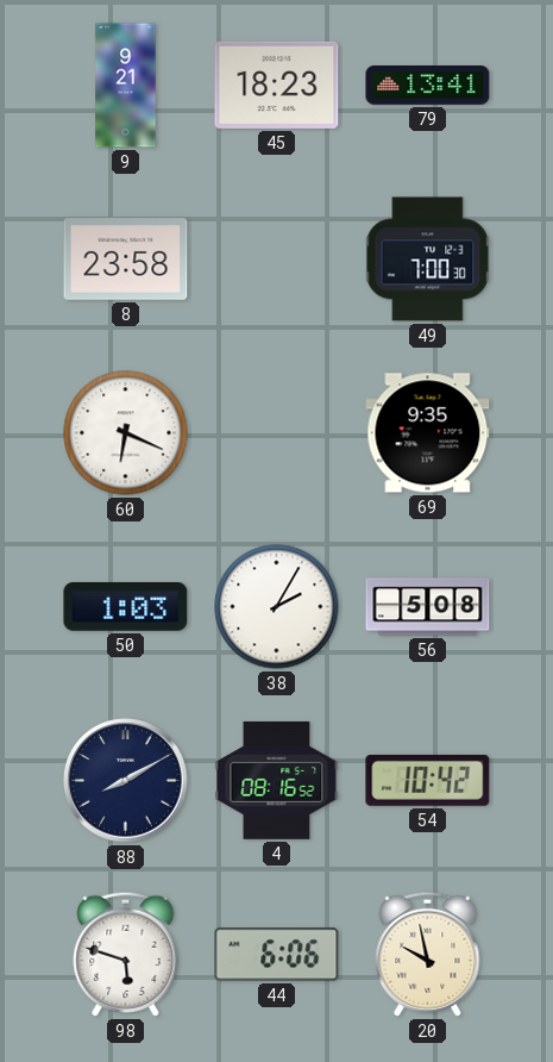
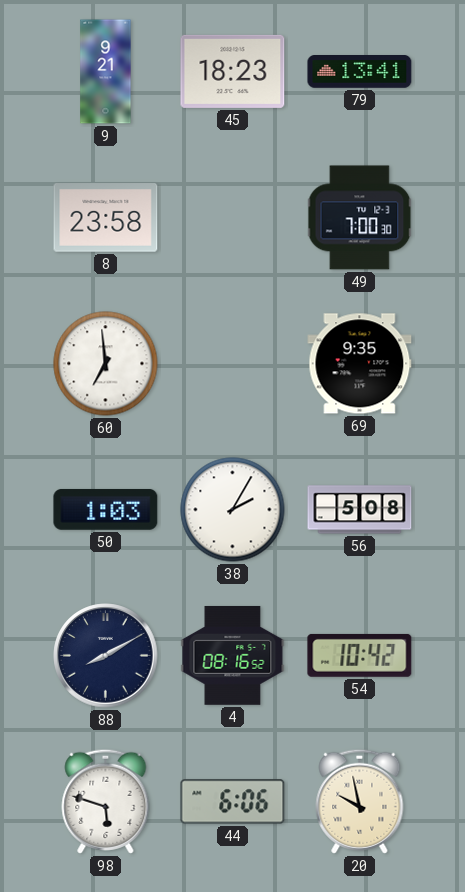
60: 6:19 -> 6:59 (106, 364)
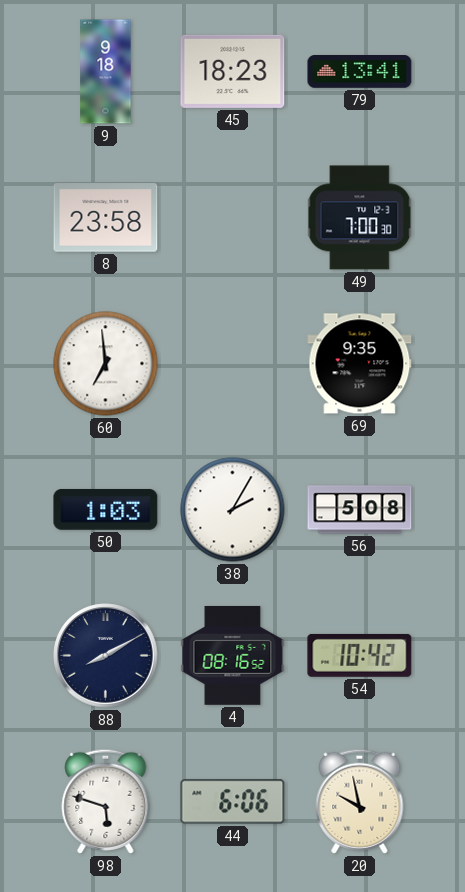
9: 9:21 -> 9:18 (106, 72)
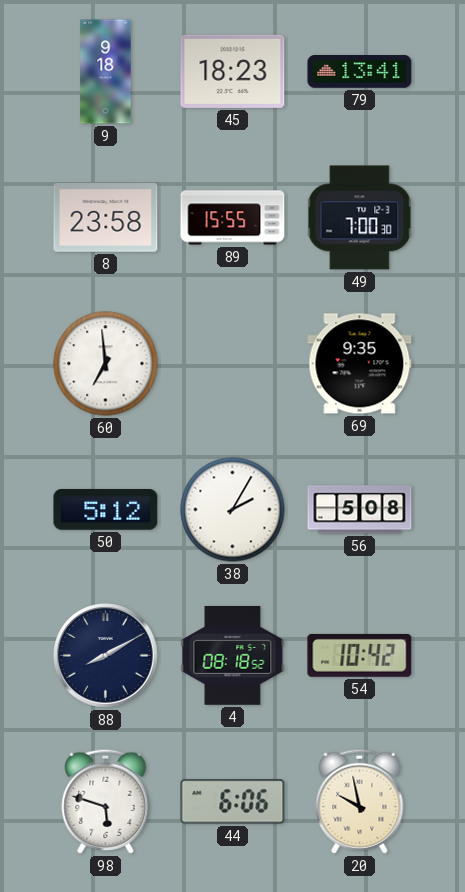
89: none -> 15:55 (233, 218)
50: 1:03 -> 5:12 (106, 510)
4: 08:16 -> 08:18 (233, 655)
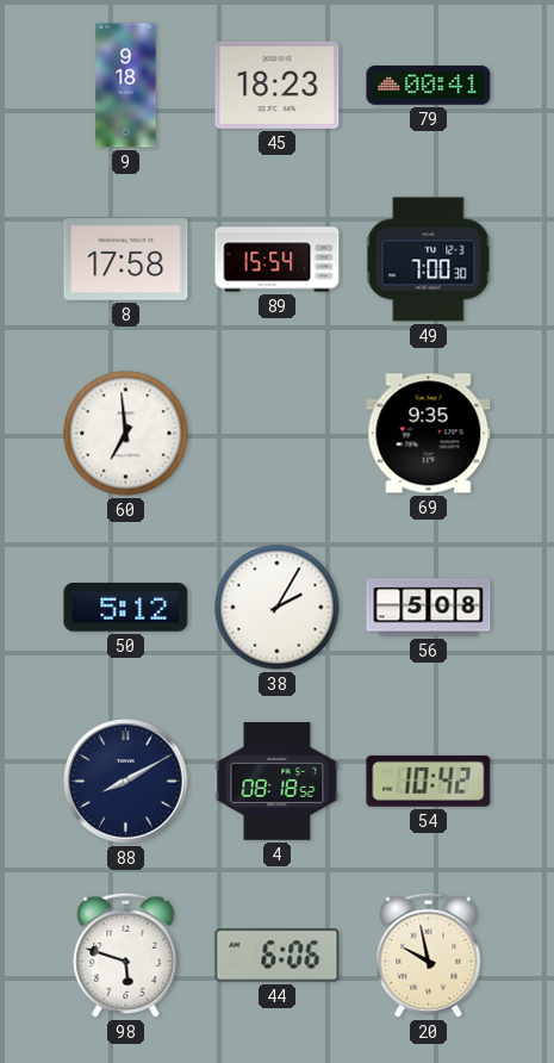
79: 13:41 -> 00:41 (429, 86)
8: 23:58 -> 17:58 (126, 260)
89: 15:55 -> 15:54 (278, 260)
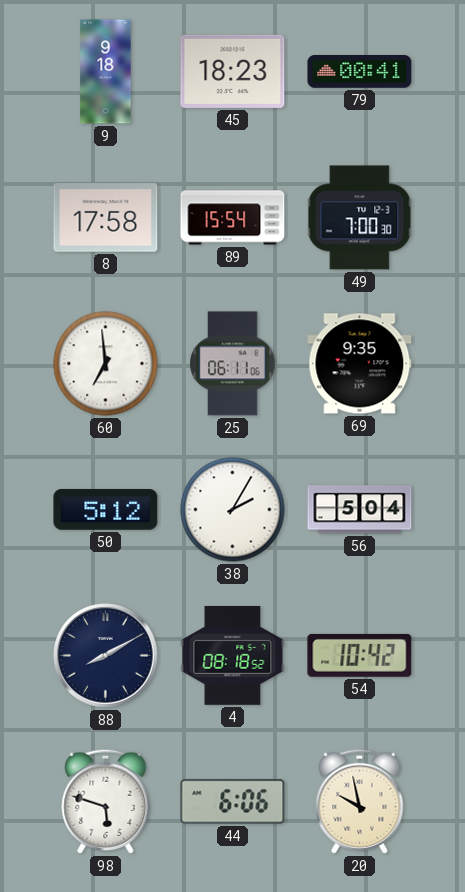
25: none -> 06:11 (233, 364)
56: 5:08 -> 5:04 (360, 510)
